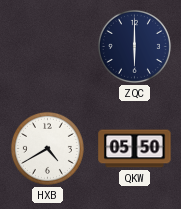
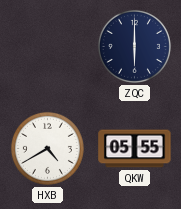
QKW: 05:50 -> 05:55 (135, 149)
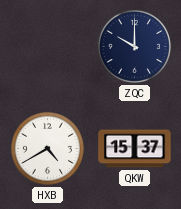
ZQC: 6:00 -> 10:00 (134, 46)
QKW: 05:55 -> 15:37 (135, 149)
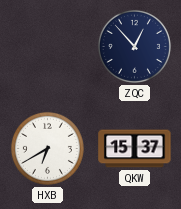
ZQC: 10:00 -> 12:53 (134, 46)
HXB: 4:40 -> 6:40 (47, 148)
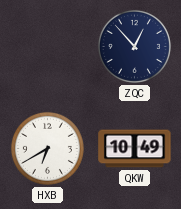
QKW: 15:37 -> 10:49 (135, 149)
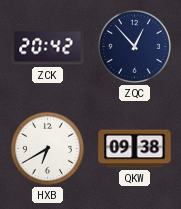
ZCK: none -> 20:42 (48, 47)
QKW: 10:49 -> 09:38 (135, 149)
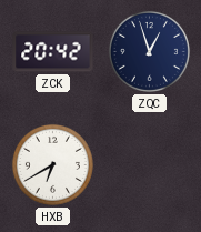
ZQC: 12:53 -> 12:57 (149, 51)
QKW: 09:38 -> none (135, 149)
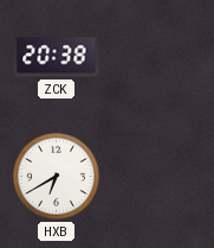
ZCK: 20:42 -> 20:38 (57, 56)
ZQC: 12:57 -> none (149, 51)
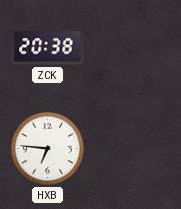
HXB: 6:40 -> 6:46 (47, 148)
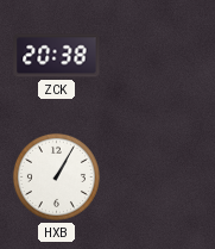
HXB: 6:46 -> 1:05 (56, 176)
